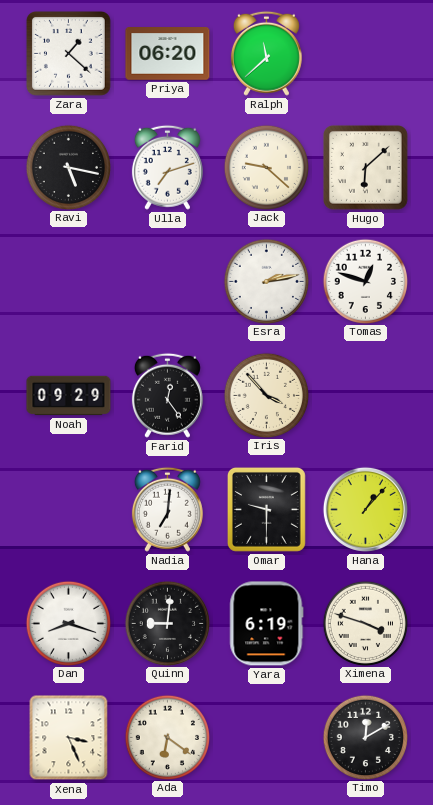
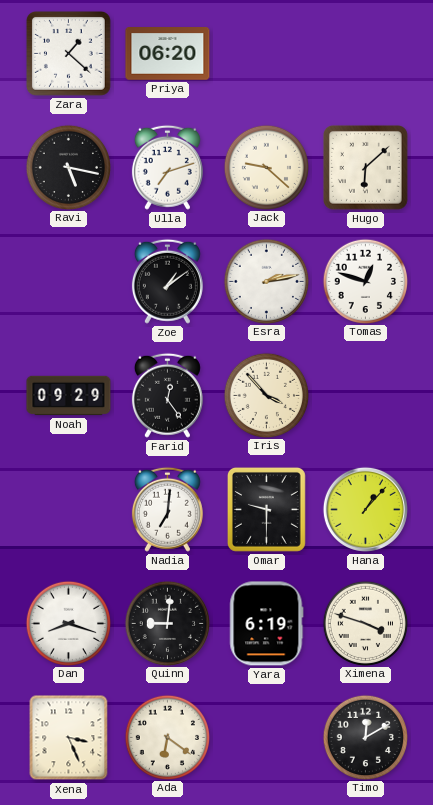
Ralph: 11:38 -> none (266, 53)
Zoe: none -> 1:09 (167, 281)
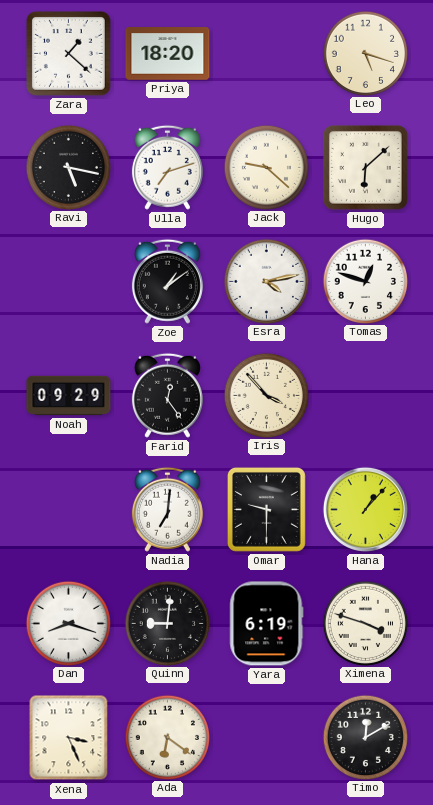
Priya: 06:20 -> 18:20 (168, 54)
Leo: none -> 5:18 (365, 53)
Esra: 2:13 -> 4:13 (266, 281)
